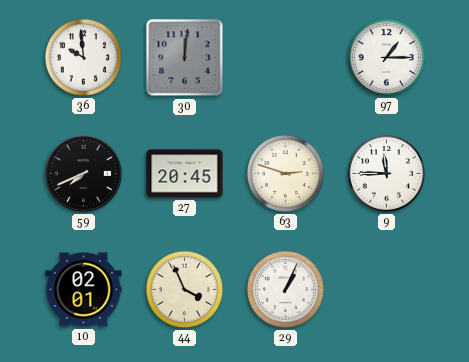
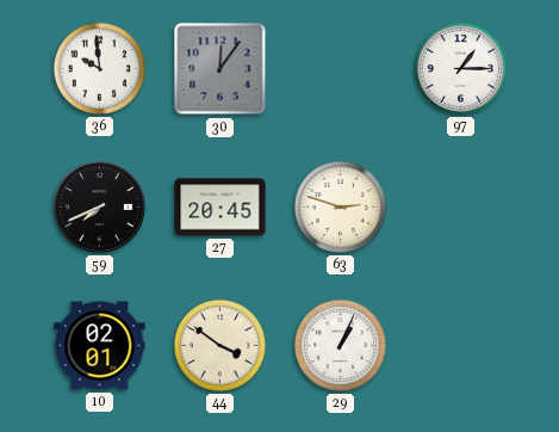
30: 12:01 -> 12:06 (221, 69)
9: 11:45 -> none (386, 173)
44: 3:56 -> 3:51 (219, 345)
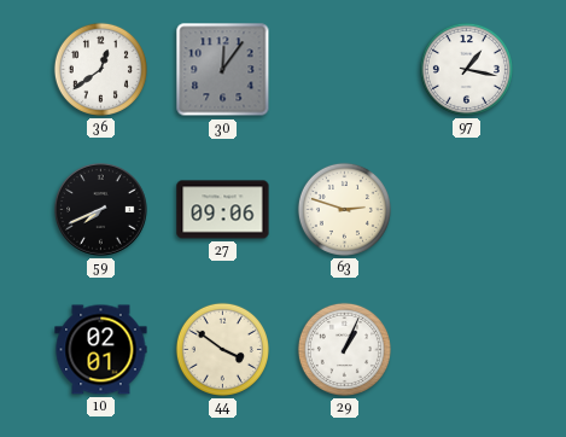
36: 9:59 -> 12:39 (100, 69)
97: 1:15 -> 1:17 (466, 69)
27: 20:45 -> 09:06 (223, 210)
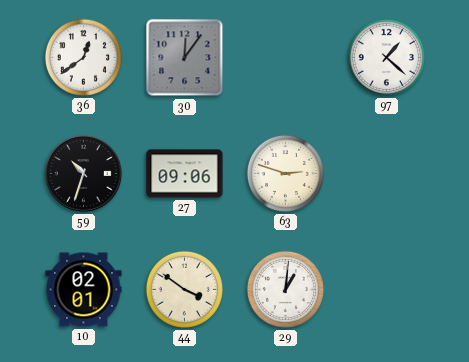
97: 1:17 -> 1:22 (386, 57)
59: 7:41 -> 10:33 (84, 174)
29: 1:04 -> 1:01 (285, 289)
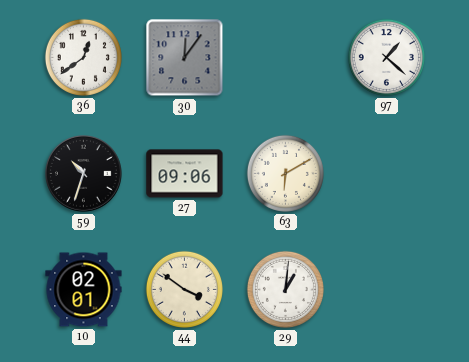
63: 2:48 -> 6:10 (285, 173)
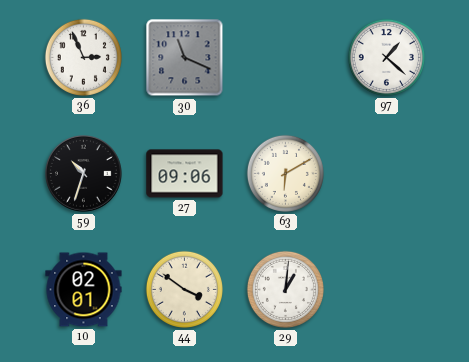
36: 12:39 -> 2:56 (83, 57)
30: 12:06 -> 11:19 (185, 58)
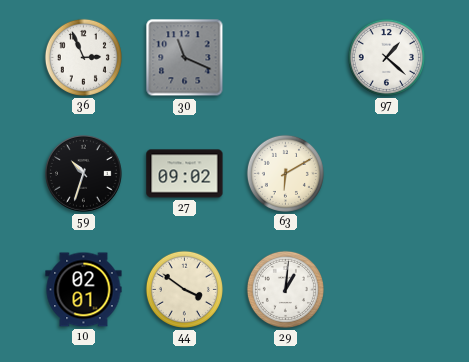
27: 09:06 -> 09:02 (185, 174)
